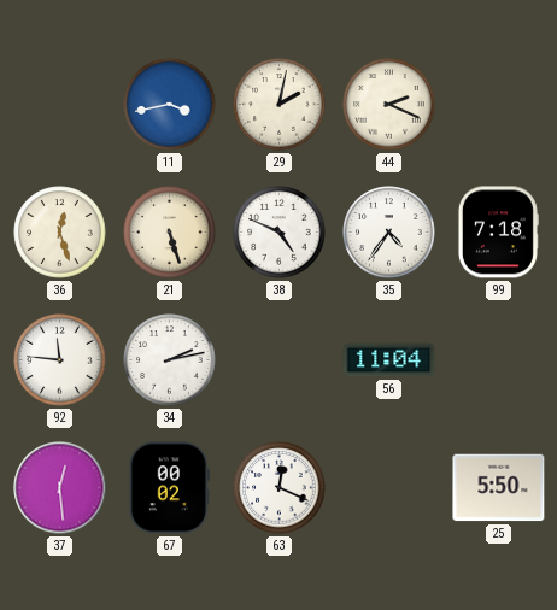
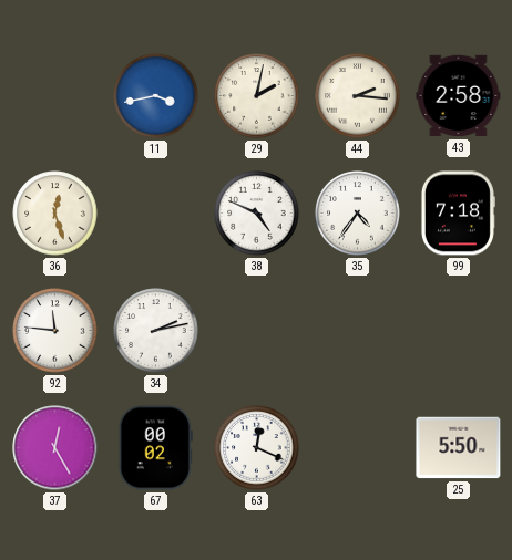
44: 2:19 -> 2:16 (358, 96)
43: none -> 2:58 (459, 96)
21: 5:27 -> none (170, 233)
56: 11:04 -> none (389, 360)
37: 12:29 -> 12:25 (55, 448)
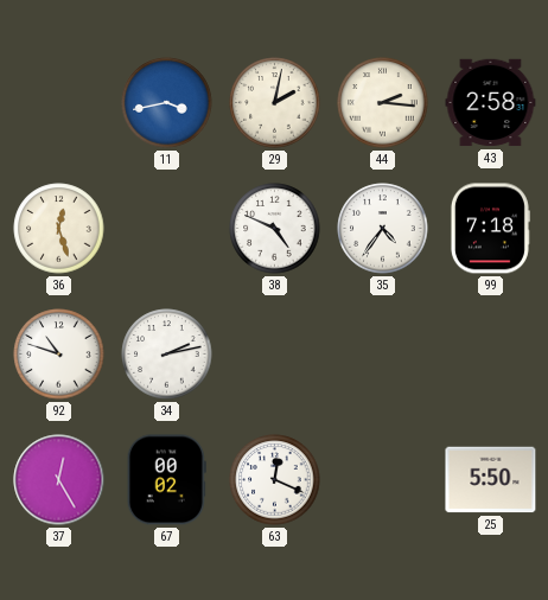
92: 11:46 -> 10:48 (59, 355)
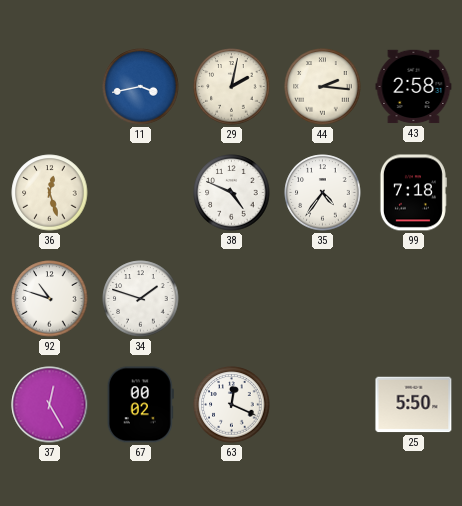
34: 2:13 -> 1:48 (141, 299)
